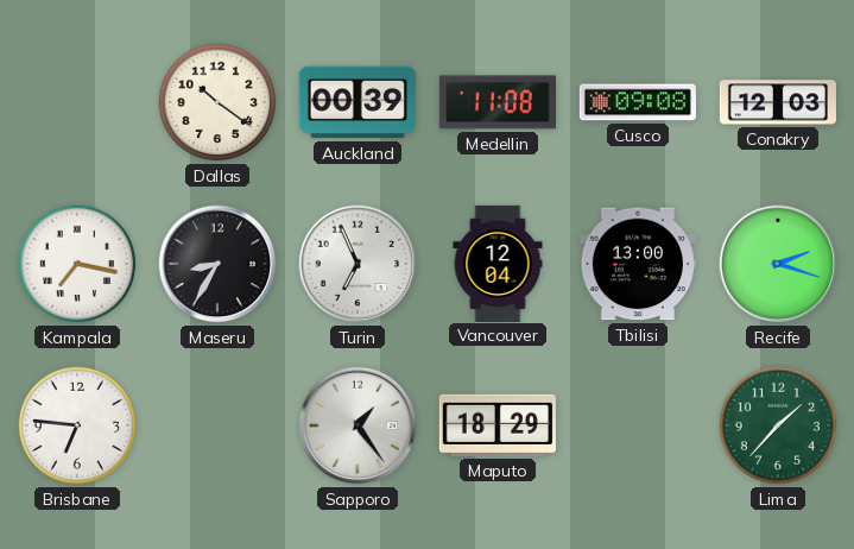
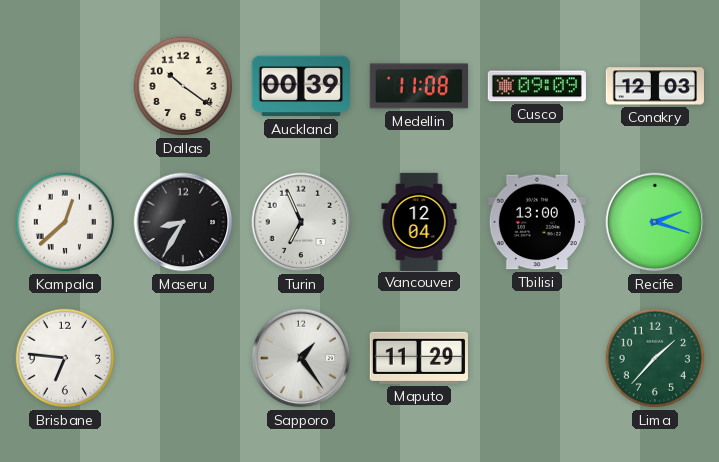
Cusco: 09:08 -> 09:09 (537, 86)
Kampala: 7:17 -> 12:38 (65, 222)
Maputo: 18:29 -> 11:29 (419, 358)
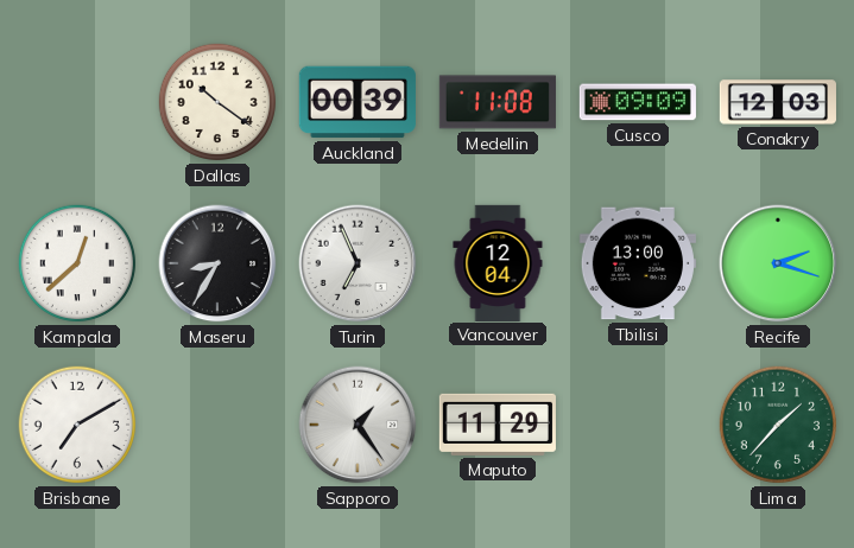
Brisbane: 6:46 -> 7:10 (77, 425)
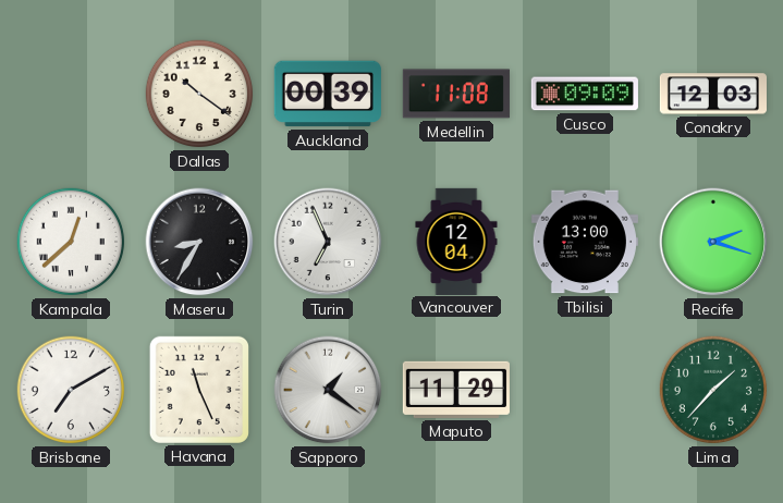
Havana: none -> 11:26 (199, 390)
Sapporo: 1:24 -> 1:21 (328, 390)
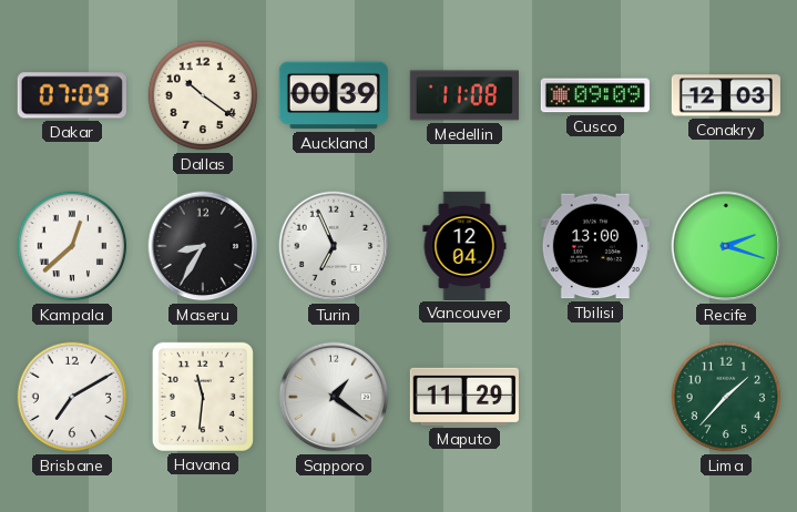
Dakar: none -> 07:09 (72, 95)
Havana: 11:26 -> 11:31 (203, 397)
